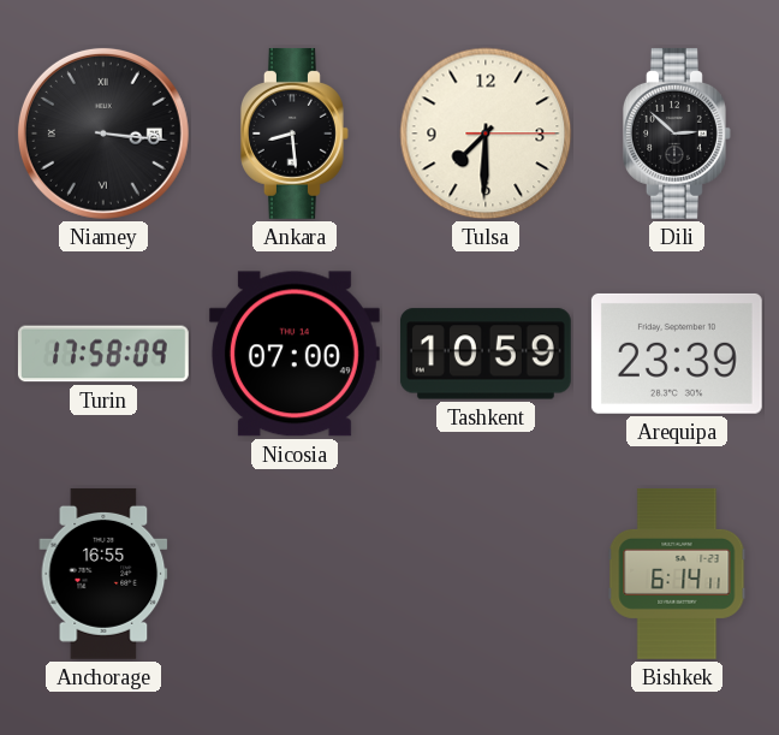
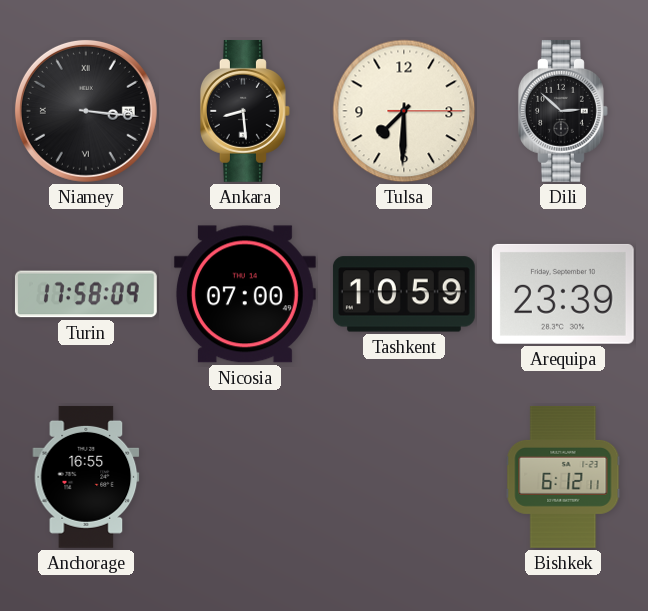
Bishkek: 6:14 -> 6:12 (563, 477)
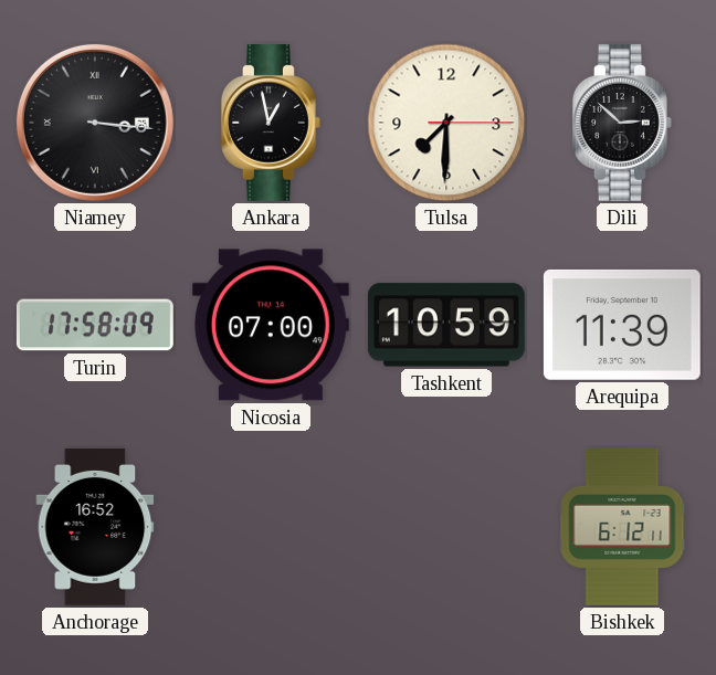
Ankara: 8:29 -> 12:58 (271, 123)
Arequipa: 23:39 -> 11:39 (622, 325)
Anchorage: 16:55 -> 16:52 (95, 527)
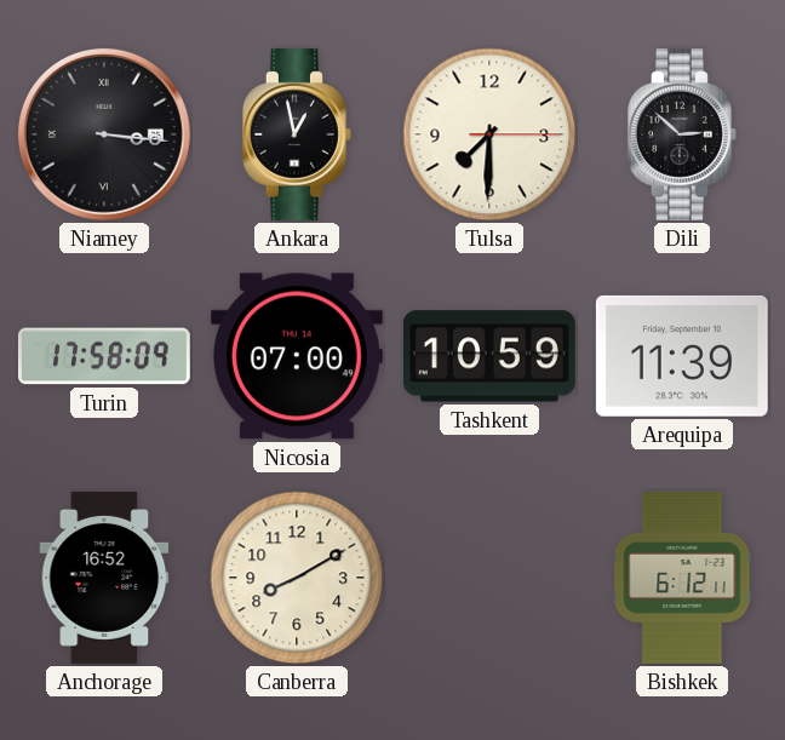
Canberra: none -> 8:10 (297, 578)
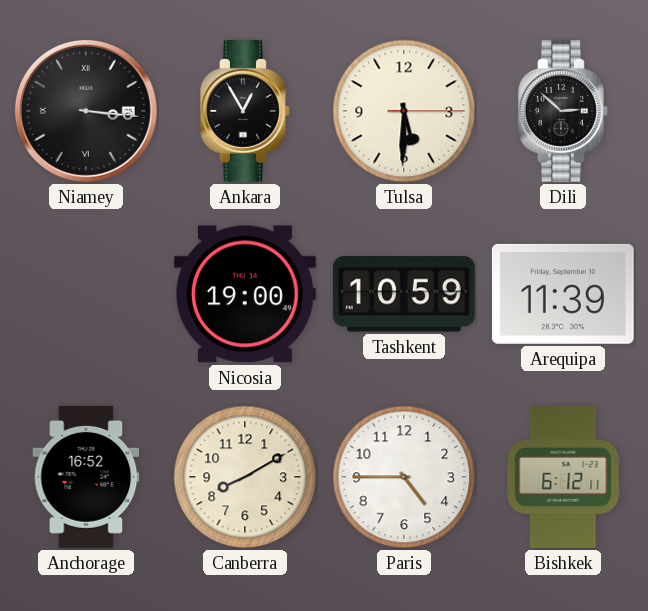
Ankara: 12:58 -> 12:55 (245, 111)
Tulsa: 7:30 -> 5:30 (404, 111)
Turin: 17:58 -> none (104, 356)
Nicosia: 07:00 -> 19:00 (245, 294)
Paris: none -> 4:45 (404, 477)
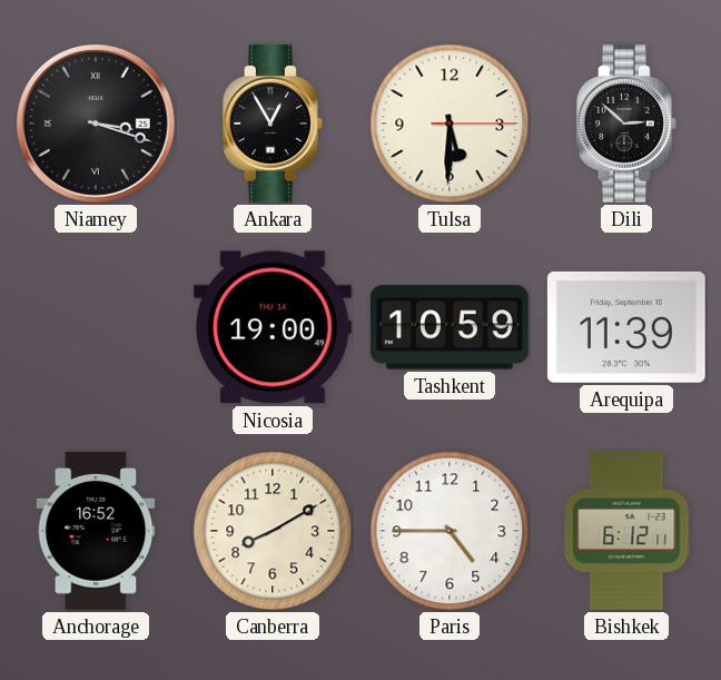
Niamey: 3:16 -> 3:18 (96, 124)
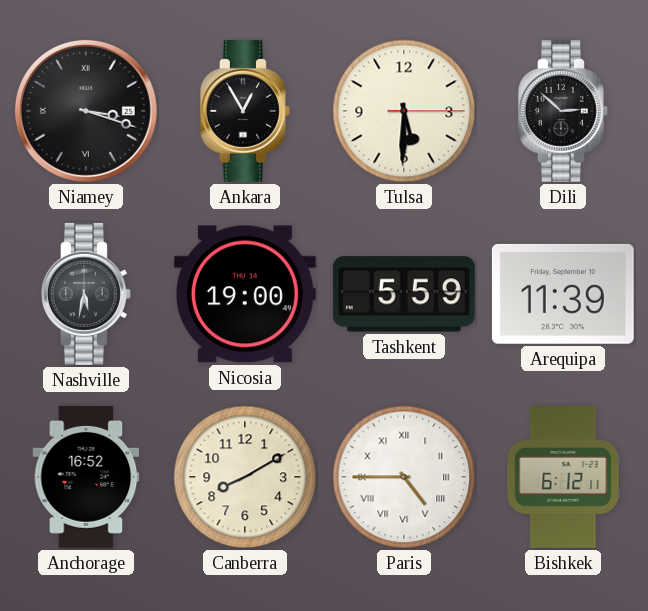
Nashville: none -> 5:32 (86, 294)
Tashkent: 10:59 -> 5:59 (404, 294)
Paris numerals: Arabic -> Roman (404, 477)
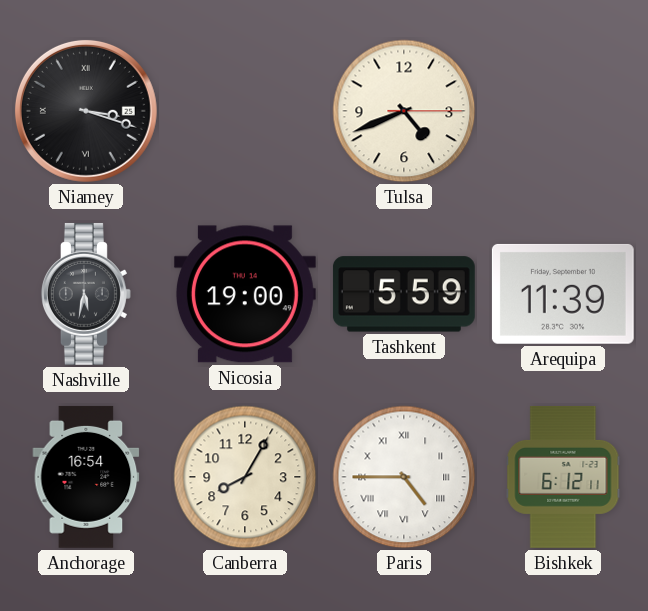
Ankara: 12:55 -> none (245, 111)
Tulsa: 5:30 -> 4:41 (404, 111)
Dili: 2:52 -> none (563, 111)
Anchorage: 16:52 -> 16:54 (86, 477)
Canberra: 8:10 -> 8:05 (245, 477)
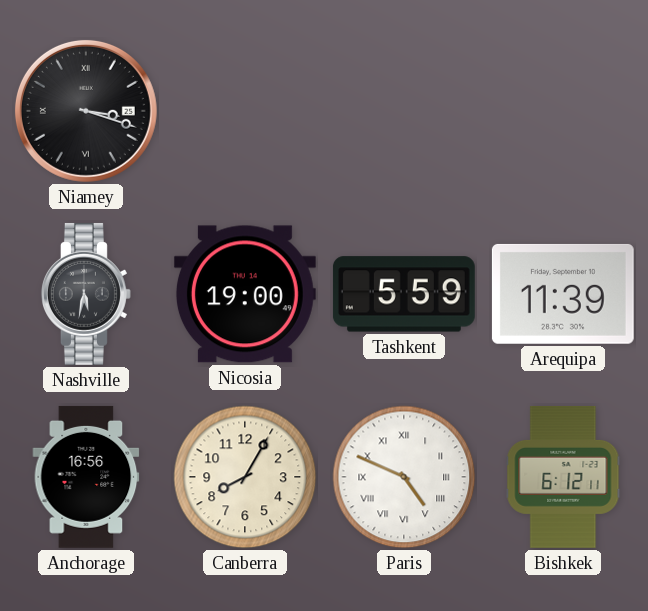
Tulsa: 4:41 -> none (404, 111)
Anchorage: 16:54 -> 16:56 (86, 477)
Paris: 4:45 -> 4:49 (404, 477)
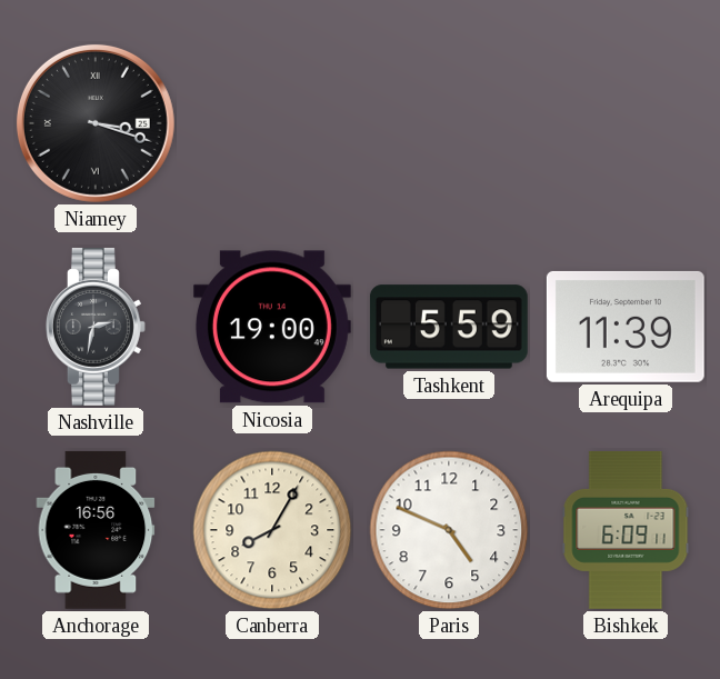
Nashville: 5:32 -> 2:32 (96, 327)
Paris numerals: Roman -> Arabic (449, 530)
Bishkek: 6:12 -> 6:09 (626, 530)
